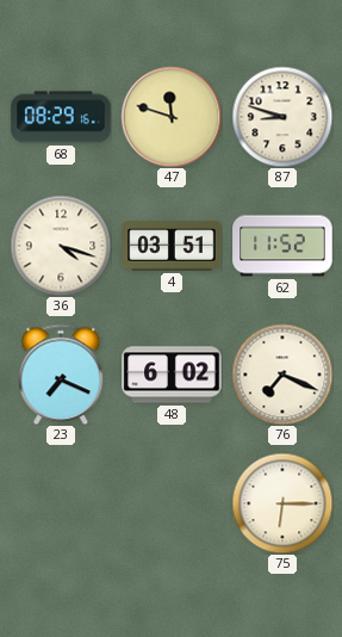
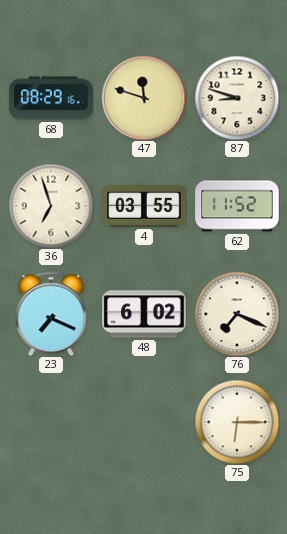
36: 4:18 -> 6:57 (51, 206)
4: 03:51 -> 03:55 (144, 206)
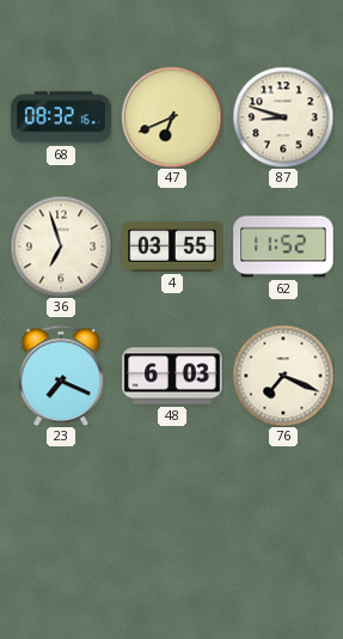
68: 08:29 -> 08:32 (61, 117)
47: 11:48 -> 6:41 (172, 117)
48: 6:02 -> 6:03 (172, 376)
75: 6:15 -> none (237, 422)
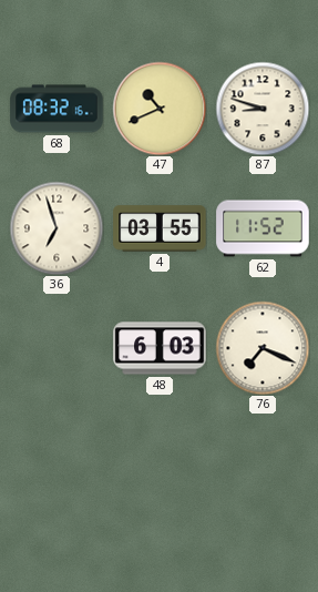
47: 6:41 -> 10:41 (160, 109)
23: 7:19 -> none (61, 376)
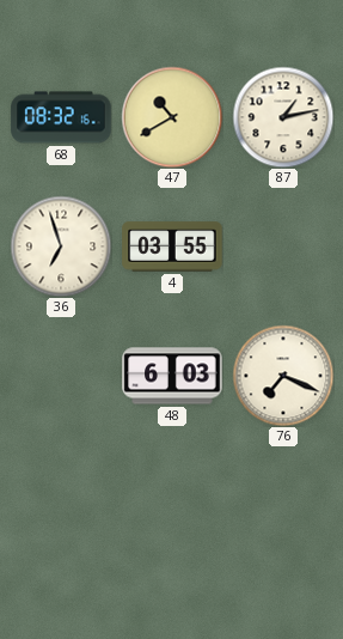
47: 10:41 -> 10:40 (172, 117)
87: 8:48 -> 1:13 (283, 117)
62: 11:52 -> none (263, 228)
